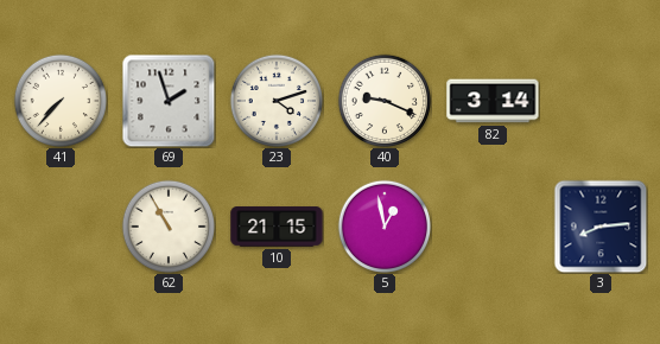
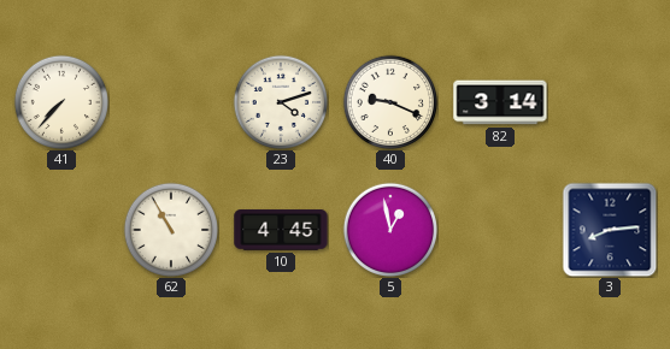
69: 1:57 -> none (169, 101)
10: 21:15 -> 4:45 (281, 230)
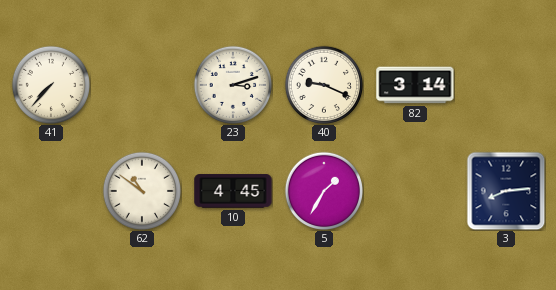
23: 4:12 -> 3:12 (232, 84)
62: 10:55 -> 10:51 (141, 190)
5: 12:58 -> 1:35 (323, 190)
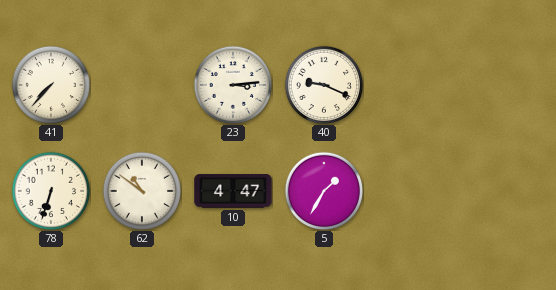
23: 3:12 -> 3:14 (232, 84)
82: 3:14 -> none (415, 85)
78: none -> 6:33 (50, 190)
10: 4:45 -> 4:47 (233, 191)
3: 8:14 -> none (506, 191)
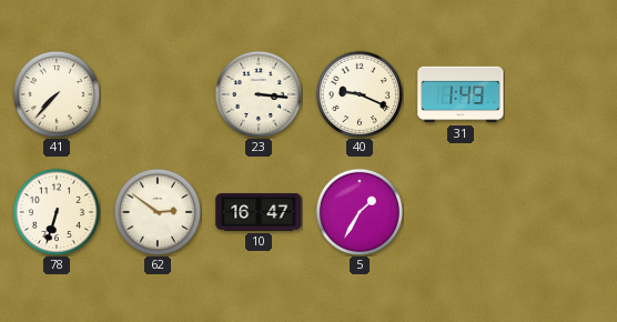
23: 3:14 -> 3:16 (257, 93)
31: none -> 1:49 (461, 94)
62: 10:51 -> 2:51 (156, 211)
10: 4:47 -> 16:47 (259, 212)
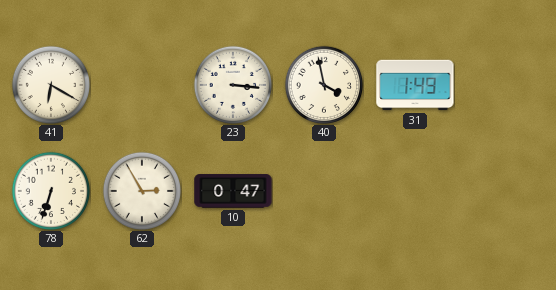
41: 7:37 -> 6:20 (50, 84)
40: 9:19 -> 3:58 (323, 84)
62: 2:51 -> 2:55 (141, 190)
10: 16:47 -> 0:47 (233, 191)
5: 1:35 -> none (358, 211)
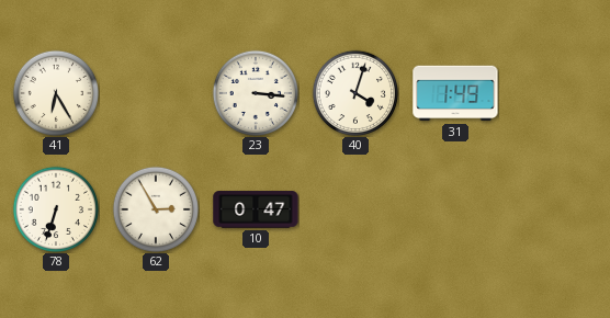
41: 6:20 -> 6:25 (55, 92)
40: 3:58 -> 4:03 (354, 92)
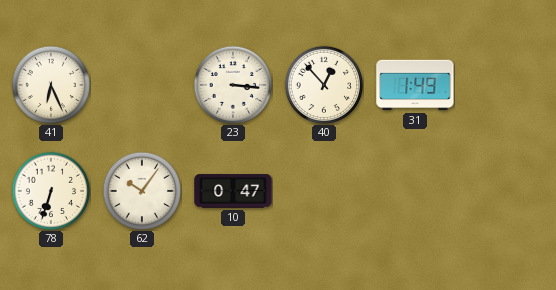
41: 6:25 -> 6:26 (50, 84)
40: 4:03 -> 12:53 (323, 84)
62: 2:55 -> 10:06 (141, 190)
